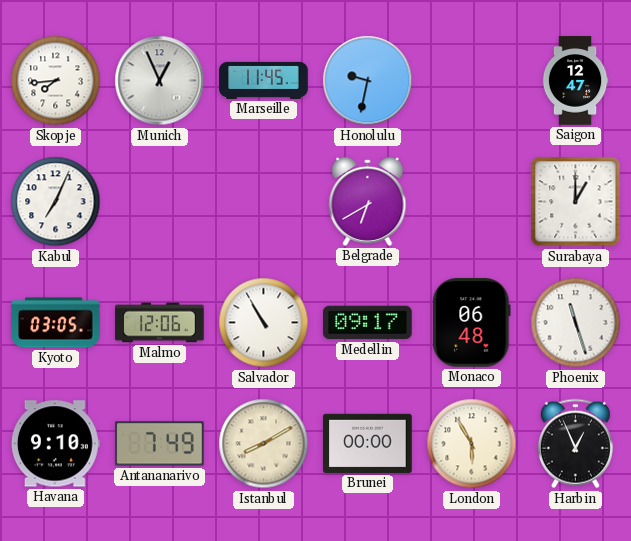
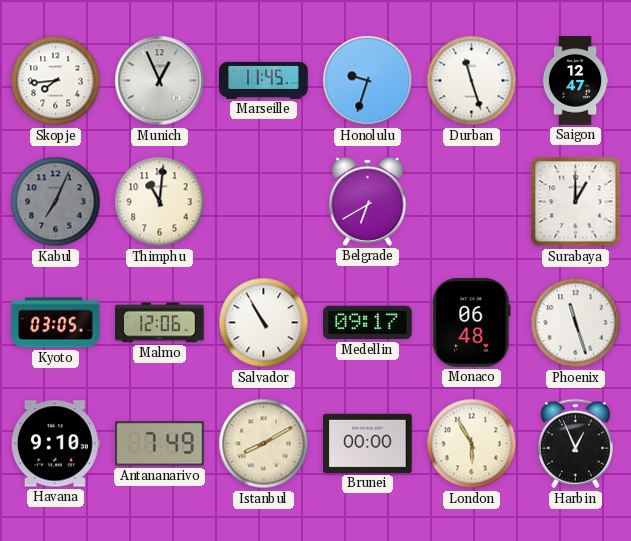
Honolulu: 9:32 -> 9:33 (368, 81)
Durban: none -> 11:27 (472, 81)
Kabul dial: white -> grey (56, 202)
Thimphu: none -> 11:01 (160, 202)
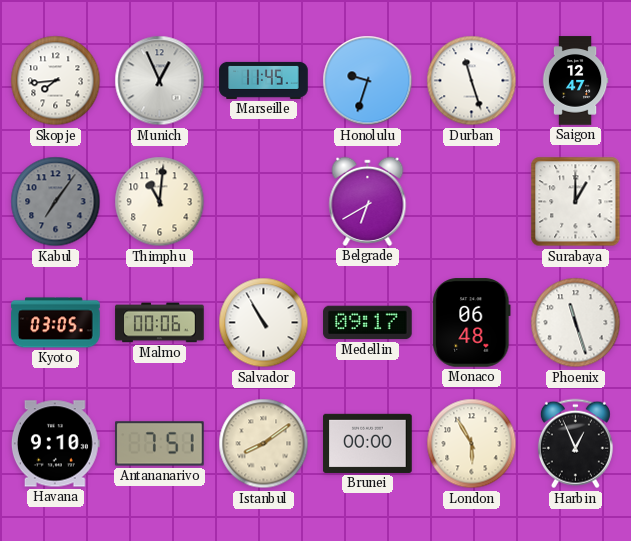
Kabul: 7:04 -> 7:06 (56, 202)
Malmo: 12:06 -> 00:06 (160, 323)
Antananarivo: 7:49 -> 7:51 (160, 444)
Istanbul: 8:10 -> 8:09 (264, 444)
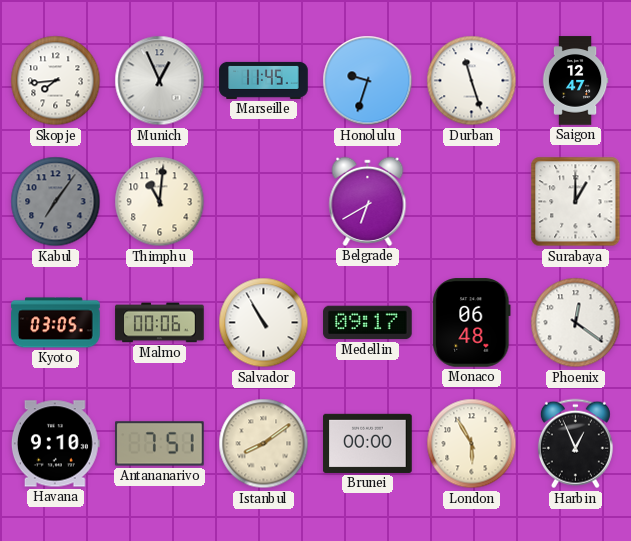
Phoenix: 11:27 -> 12:21 (576, 323)
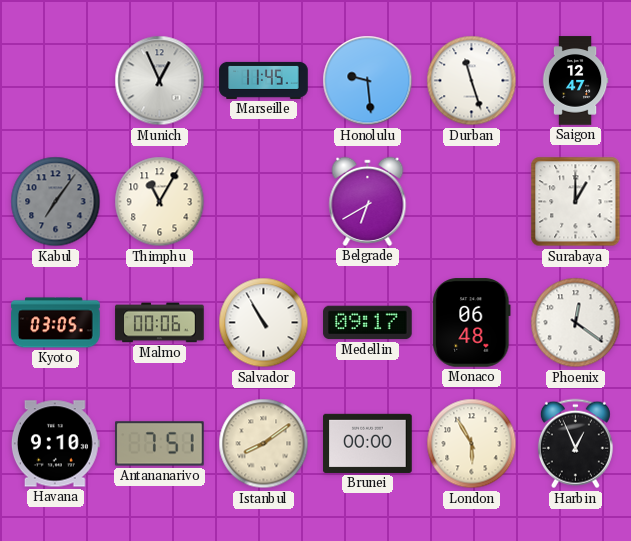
Skopje: 7:44 -> none (56, 81)
Honolulu: 9:33 -> 9:29 (368, 81)
Thimphu: 11:01 -> 11:05 (160, 202)
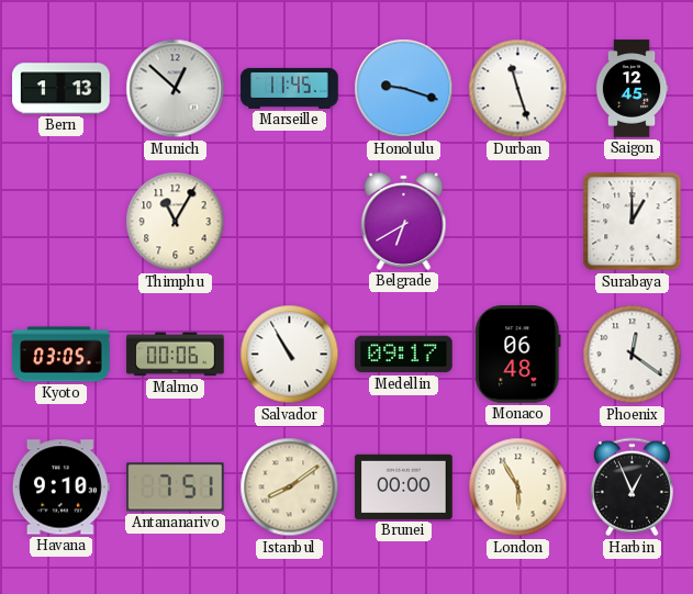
Bern: none -> 1:13 (62, 89)
Munich: 12:56 -> 12:52 (176, 89)
Honolulu: 9:29 -> 9:18 (404, 89)
Saigon: 12:47 -> 12:45 (631, 89)
Kabul: 7:06 -> none (56, 202)
